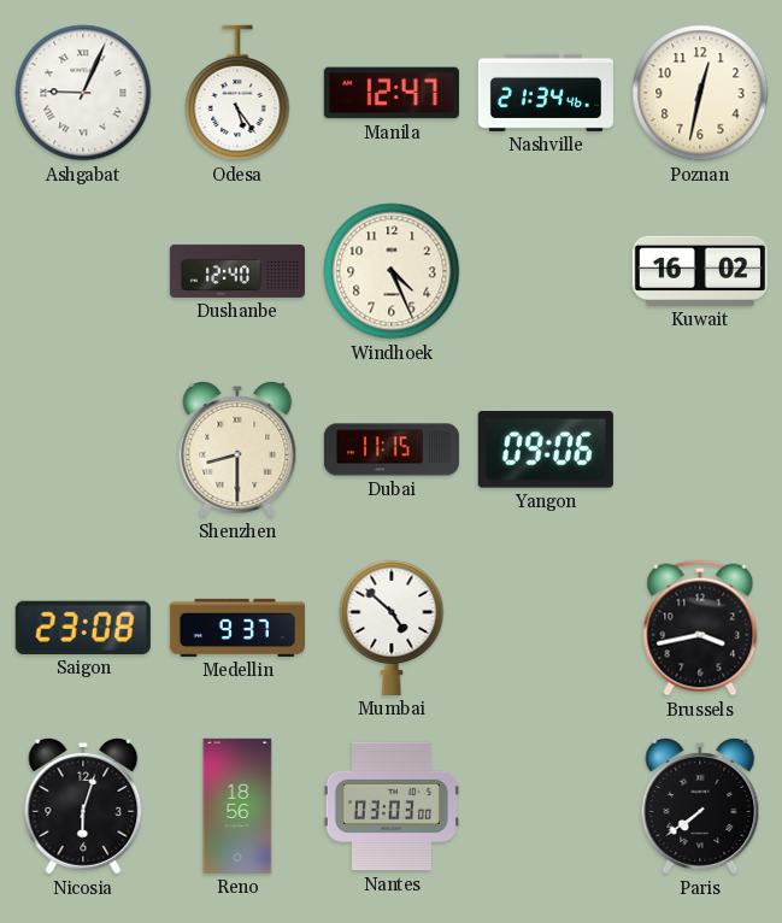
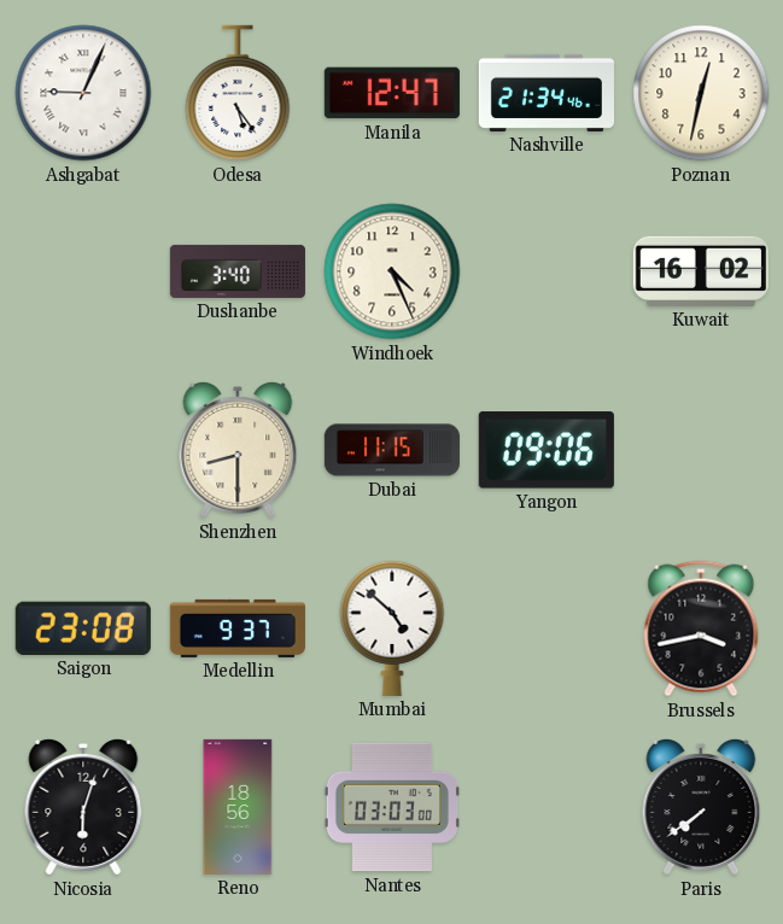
Dushanbe: 12:40 -> 3:40 (236, 271)
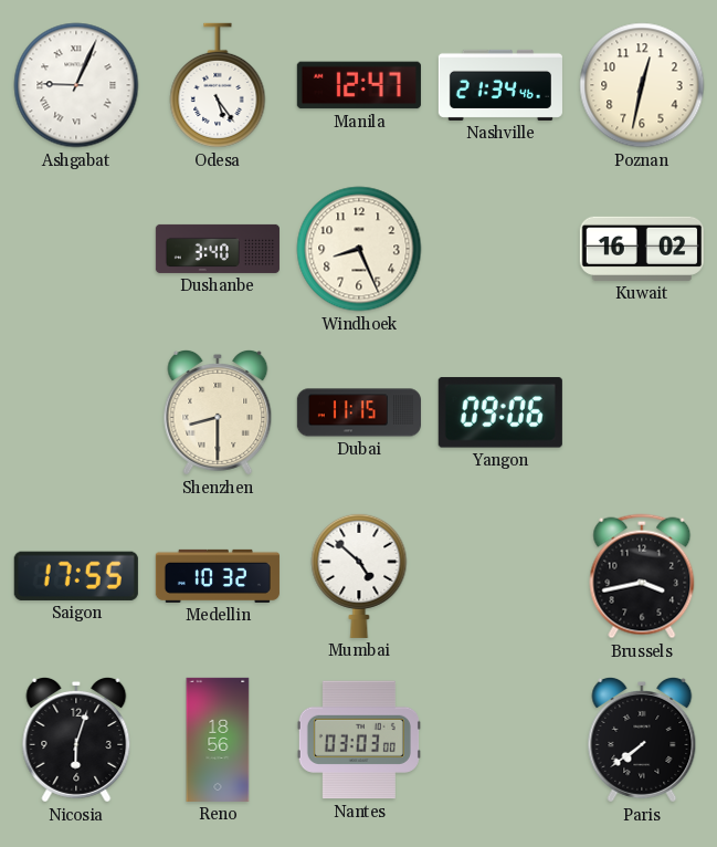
Windhoek: 4:26 -> 8:26 (359, 249)
Saigon: 23:08 -> 17:55 (76, 576)
Medellin: 9:37 -> 10:32 (218, 576)
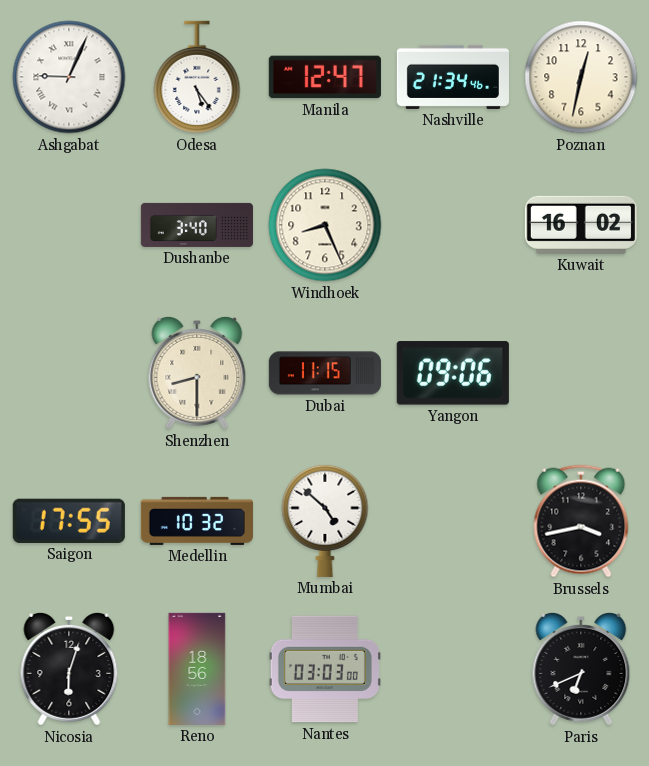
Paris: 7:39 -> 6:41 (581, 669)
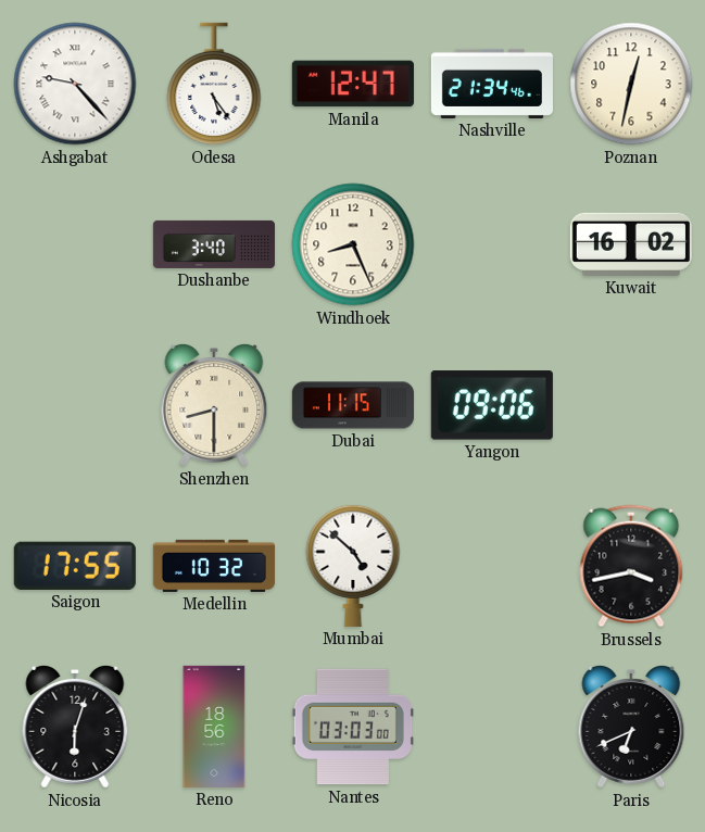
Ashgabat: 9:04 -> 9:23 (75, 84)
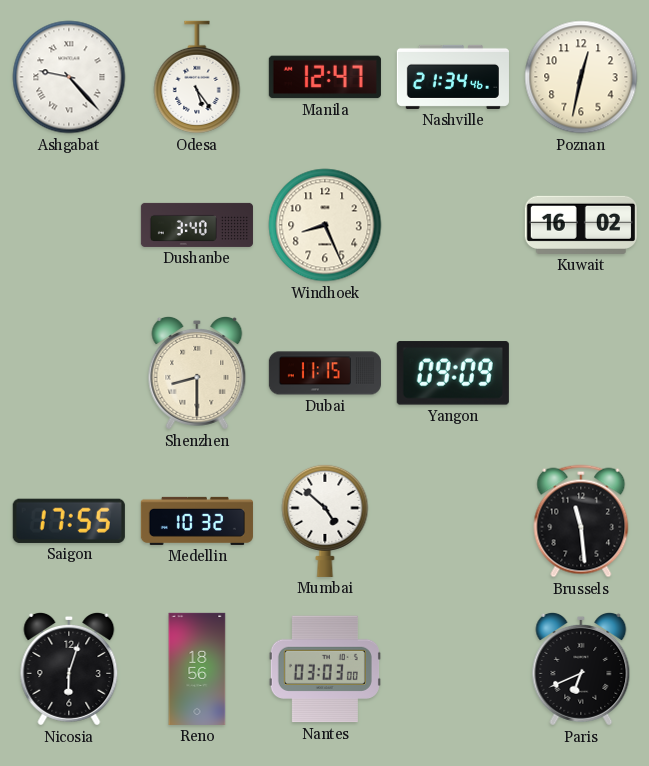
Yangon: 09:06 -> 09:09 (453, 373)
Brussels: 3:43 -> 11:29 (581, 521)
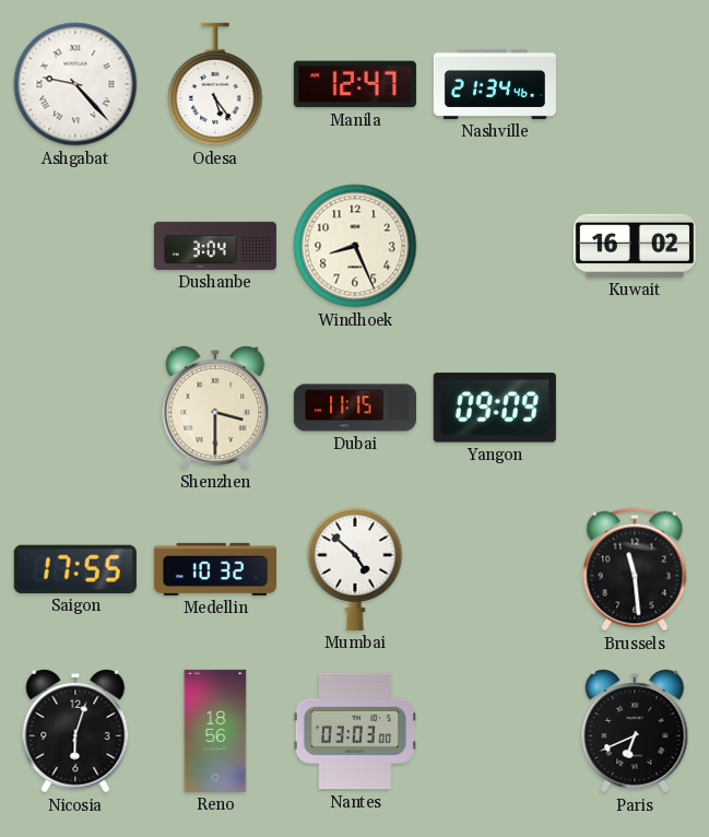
Poznan: 12:32 -> none (581, 77)
Dushanbe: 3:40 -> 3:04 (214, 246)
Shenzhen: 8:30 -> 3:30 (215, 408)
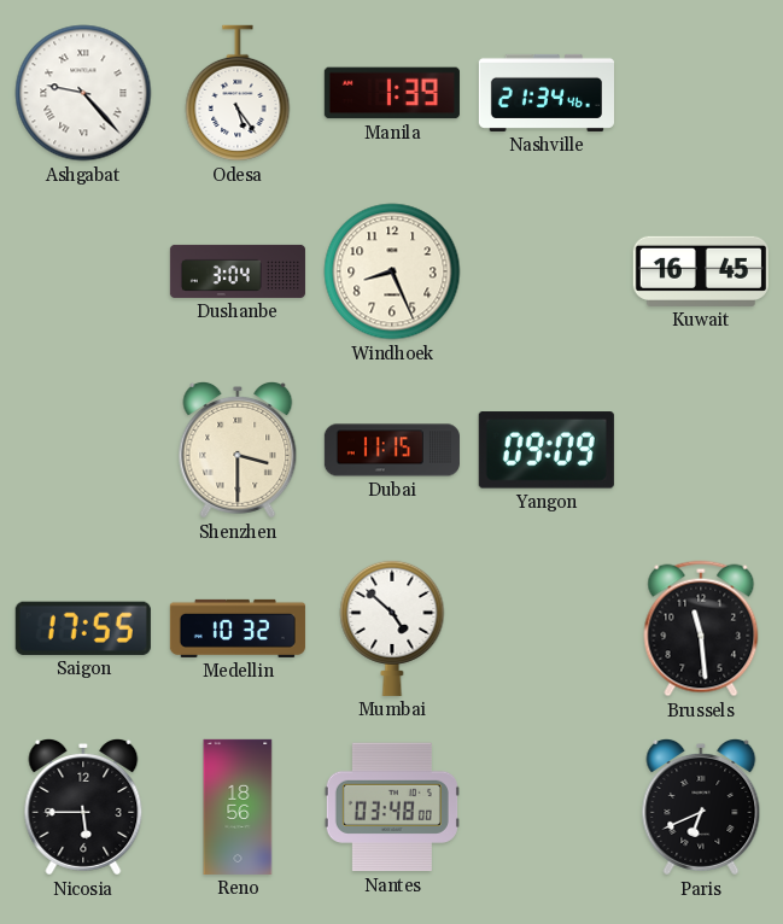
Manila: 12:47 -> 1:39 (392, 93)
Kuwait: 16:02 -> 16:45 (701, 271)
Nicosia: 6:03 -> 5:45 (83, 807)
Nantes: 03:03 -> 03:48 (392, 807)
